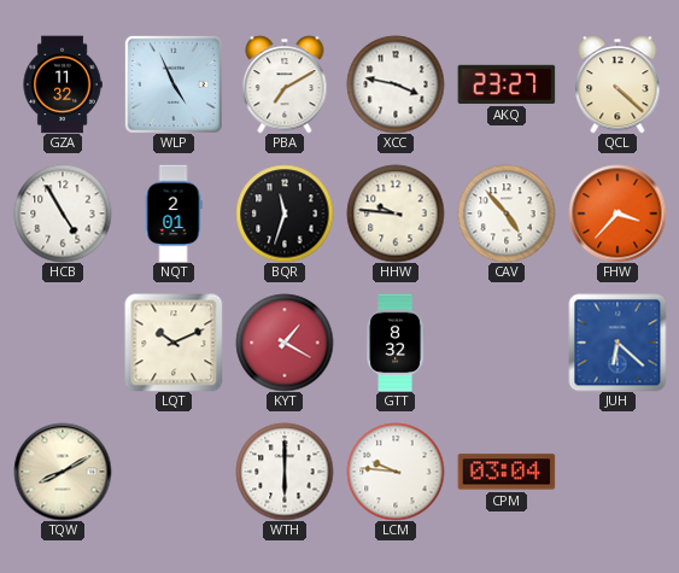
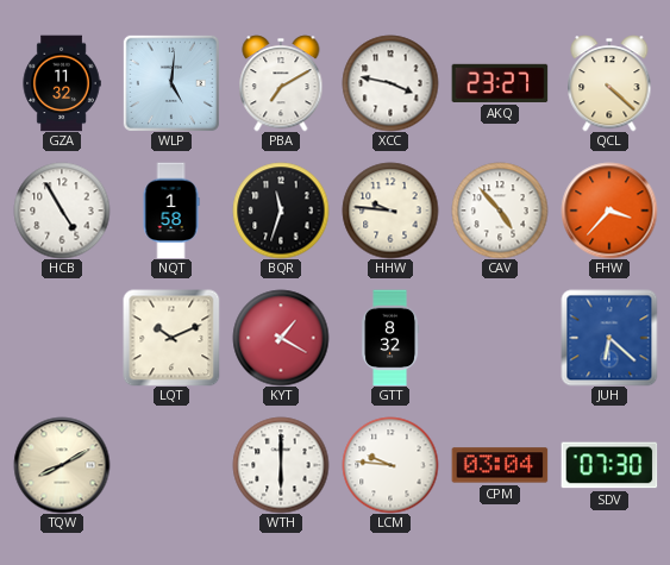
WLP: 4:56 -> 5:01 (171, 83)
NQT: 2:01 -> 1:58 (171, 211)
SDV: none -> 07:30 (609, 465)
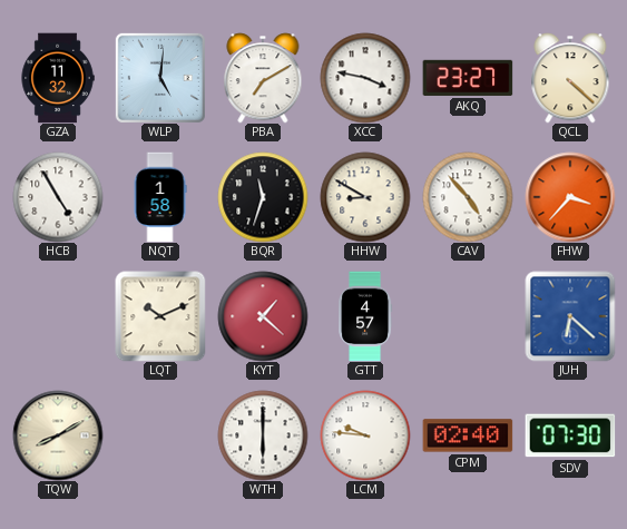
HHW: 9:46 -> 8:50 (365, 197)
KYT: 1:20 -> 1:22 (263, 316)
GTT: 8:32 -> 4:57 (365, 316)
CPM: 03:04 -> 02:40 (468, 435)
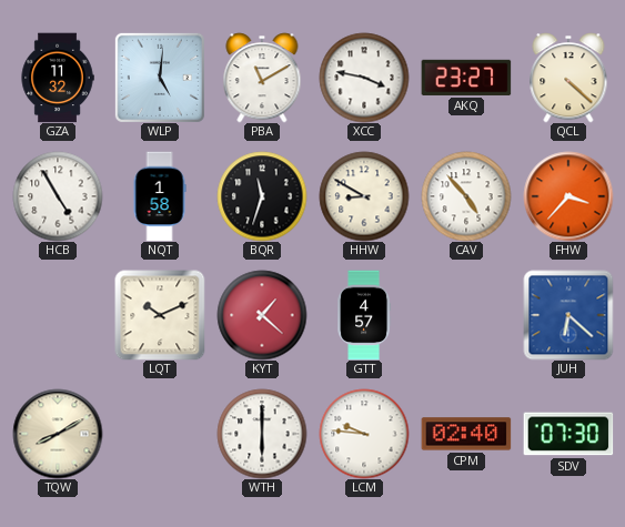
PBA: 7:10 -> 11:10 (262, 78)
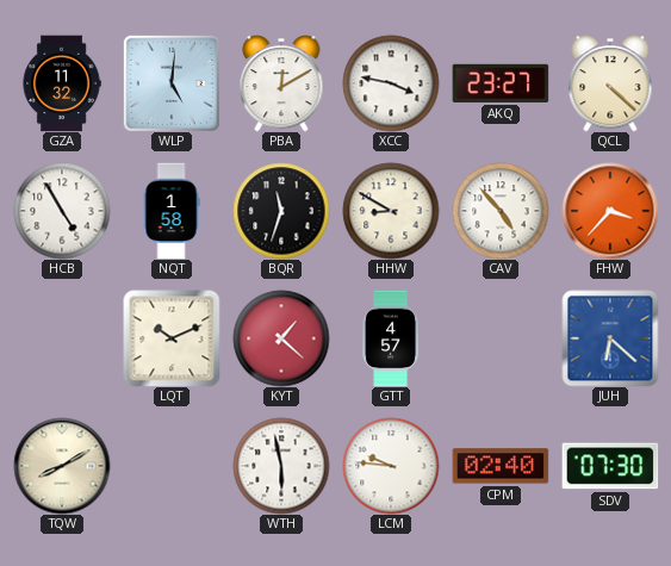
PBA: 11:10 -> 12:10 (281, 83)
WTH: 6:00 -> 5:58 (281, 466)
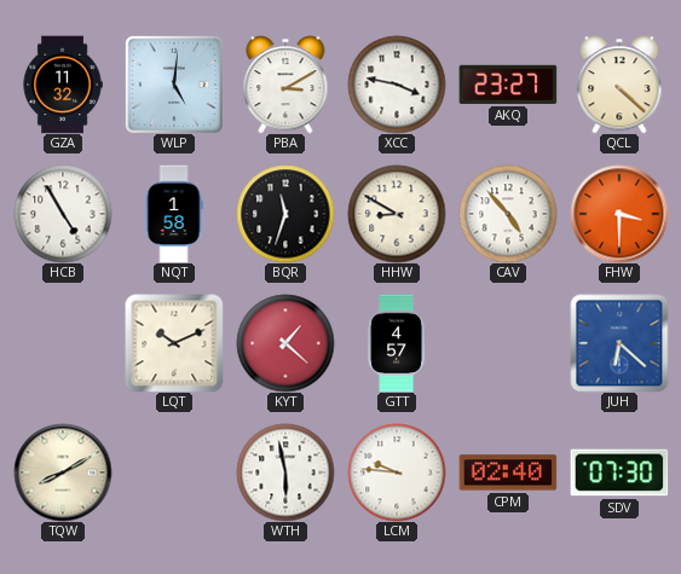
PBA: 12:10 -> 3:10 (285, 85)
FHW: 3:37 -> 3:30 (619, 214)
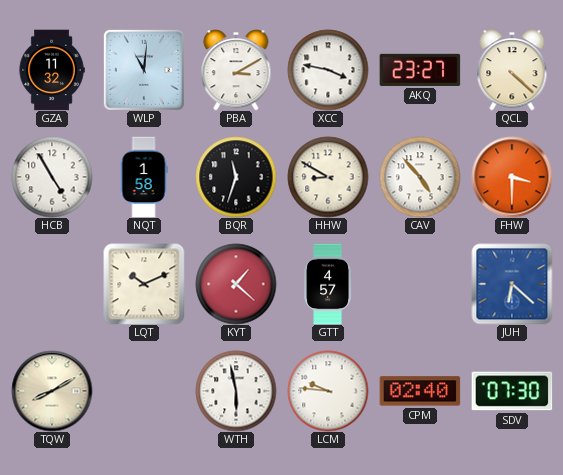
WLP: 5:01 -> 11:01 (144, 70)
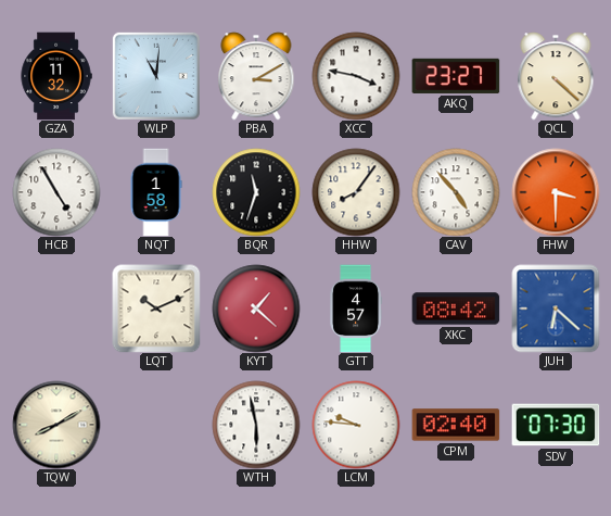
HHW: 8:50 -> 8:06 (356, 192)
XKC: none -> 08:42 (456, 309)
